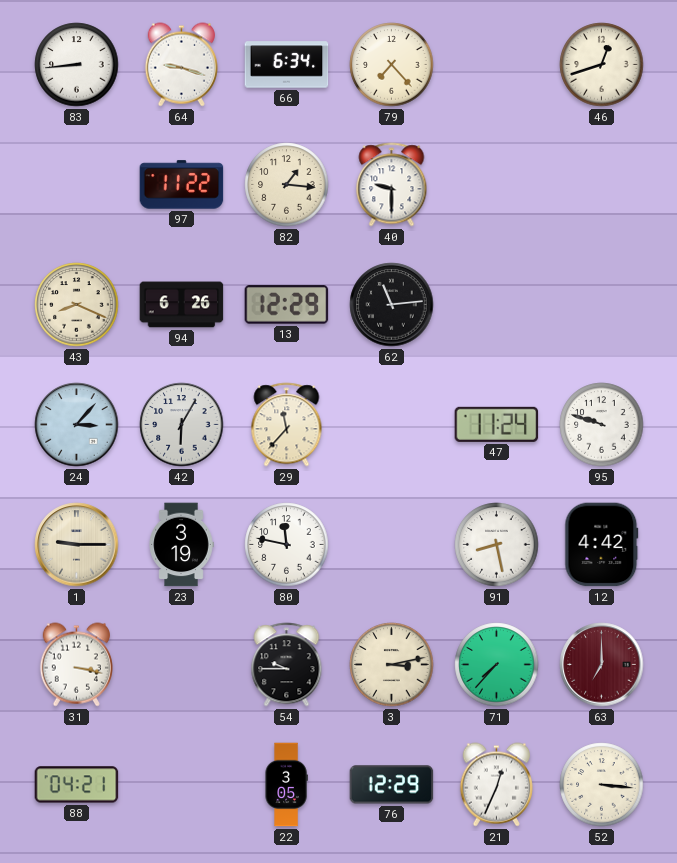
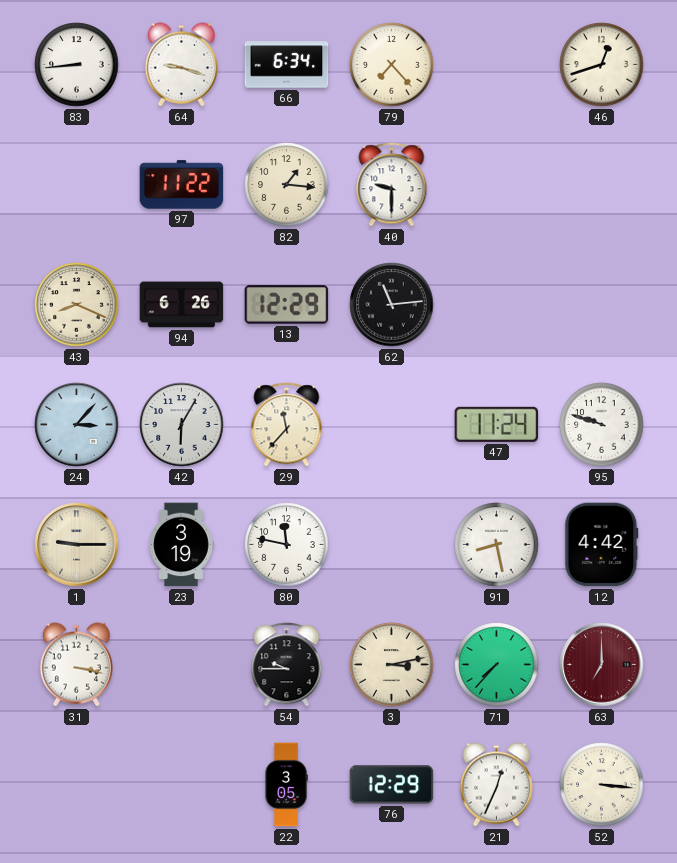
88: 04:21 -> none (77, 785)
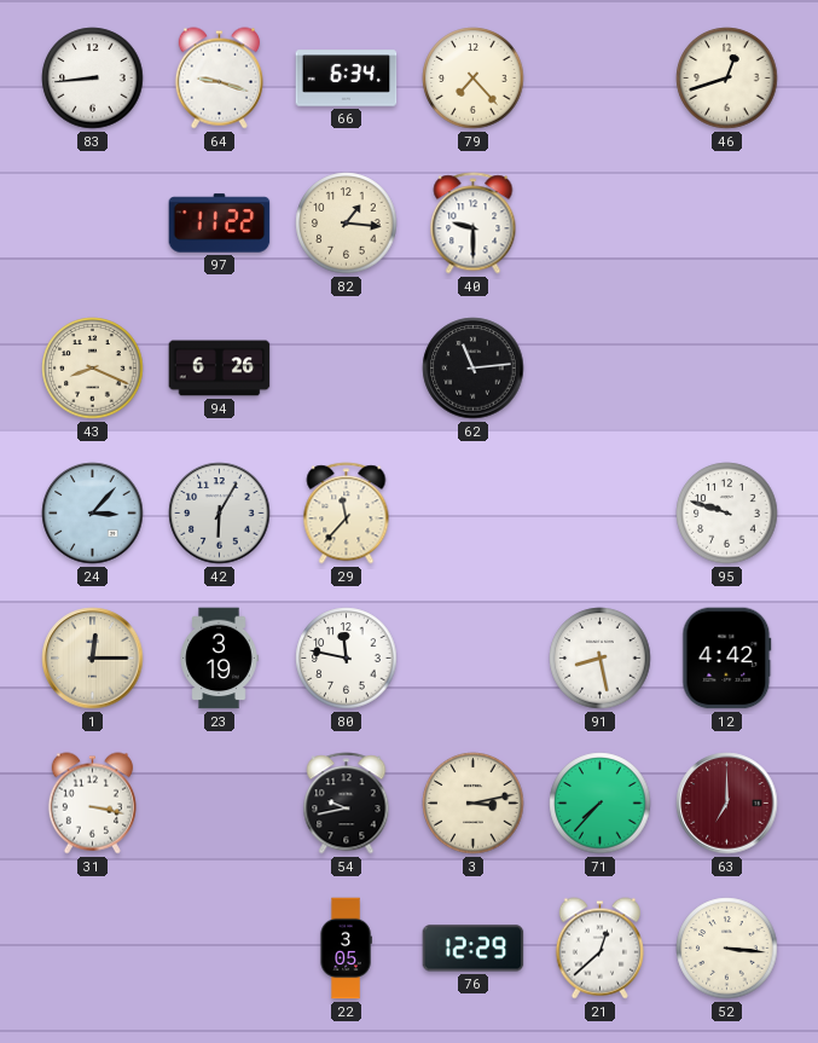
13: 12:29 -> none (287, 305)
47: 11:24 -> none (497, 424)
1: 9:15 -> 12:15 (93, 659)
54: 9:45 -> 9:43 (347, 804)
21: 12:34 -> 12:38 (599, 949)
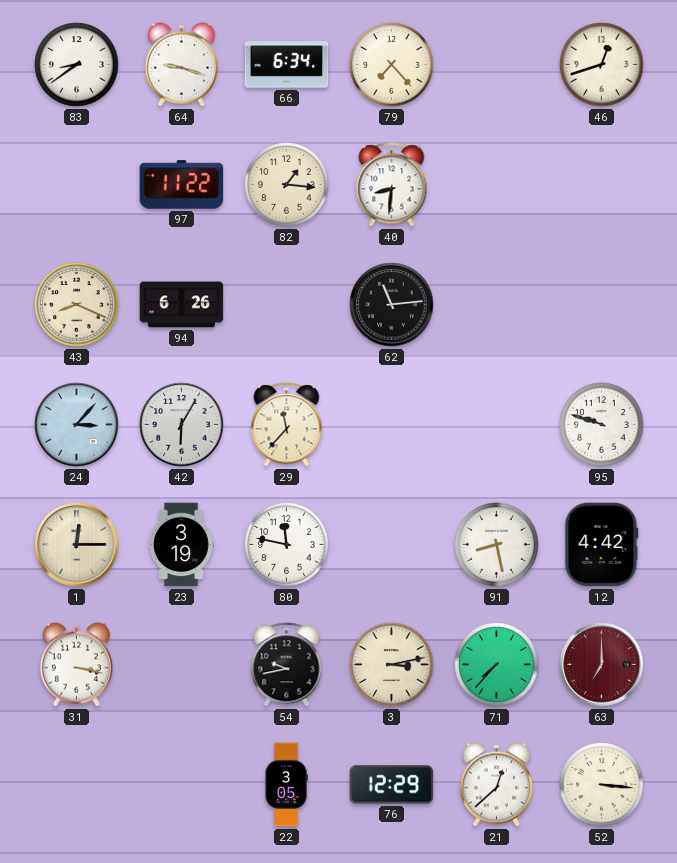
83: 8:44 -> 8:39 (77, 65)
40: 9:30 -> 8:31 (392, 185)
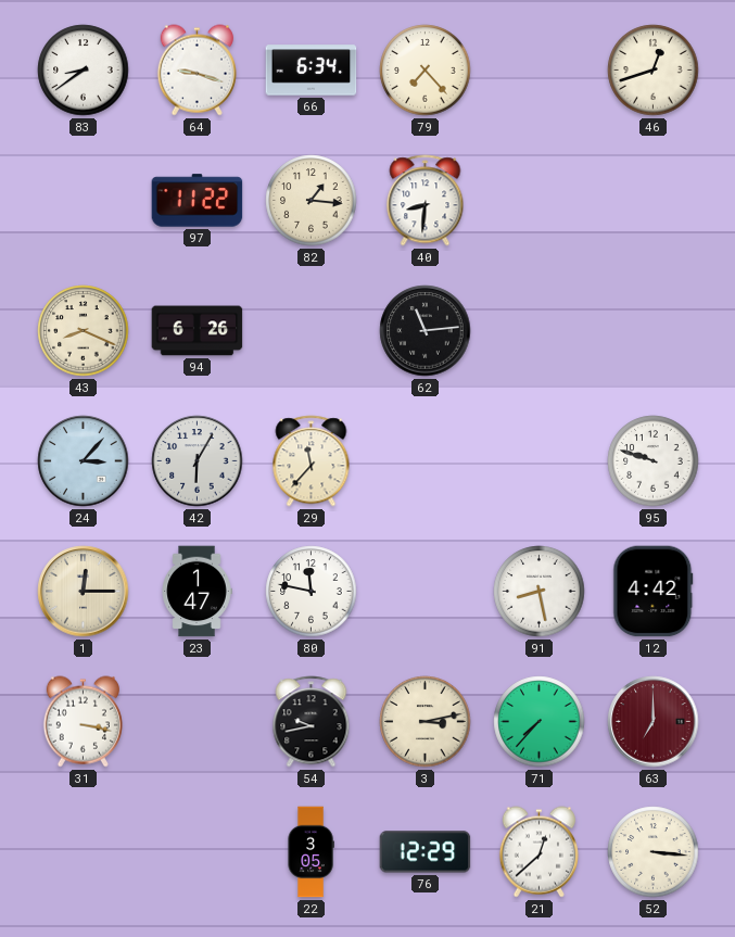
23: 3:19 -> 1:47 (197, 592)
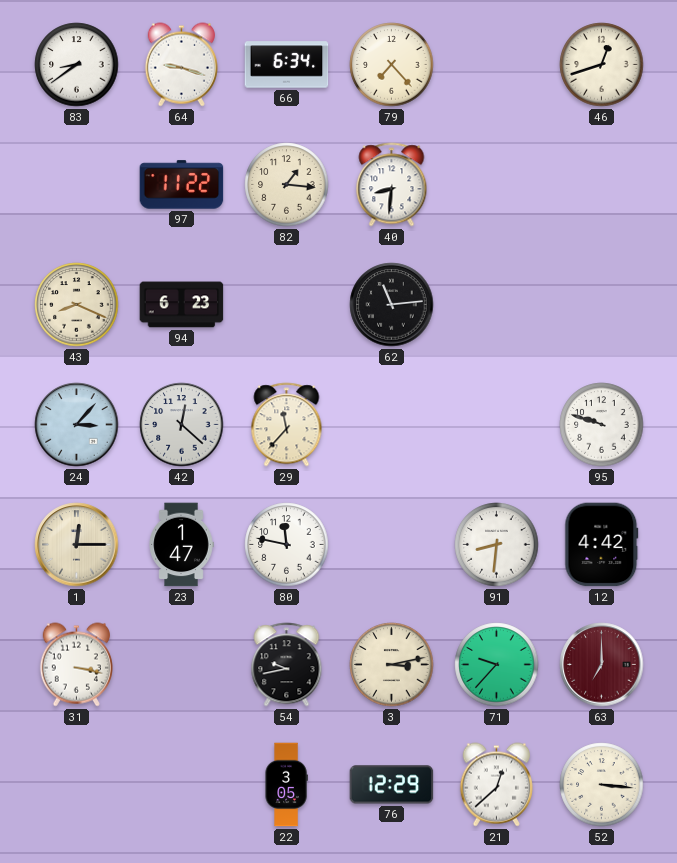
94: 6:26 -> 6:23 (182, 305)
42: 6:05 -> 12:22 (182, 425)
91: 8:28 -> 8:31 (497, 545)
71: 7:37 -> 9:37 (497, 665)
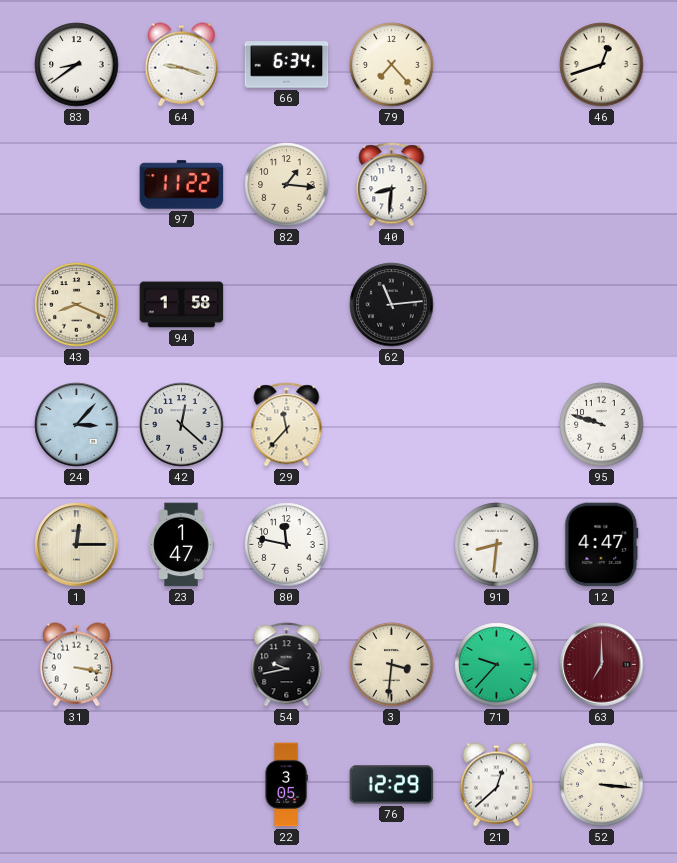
94: 6:23 -> 1:58 (182, 305)
12: 4:42 -> 4:47 (602, 545)
3: 3:13 -> 3:31 (392, 665)
